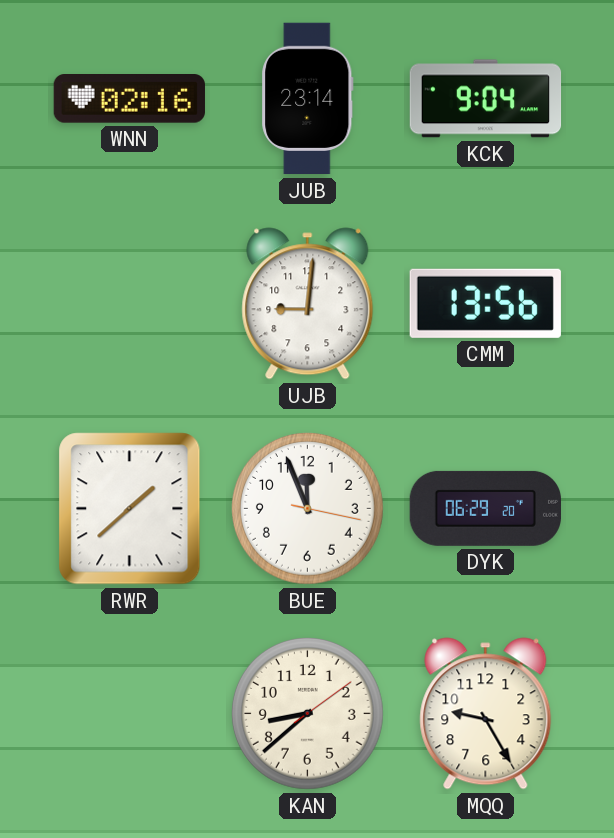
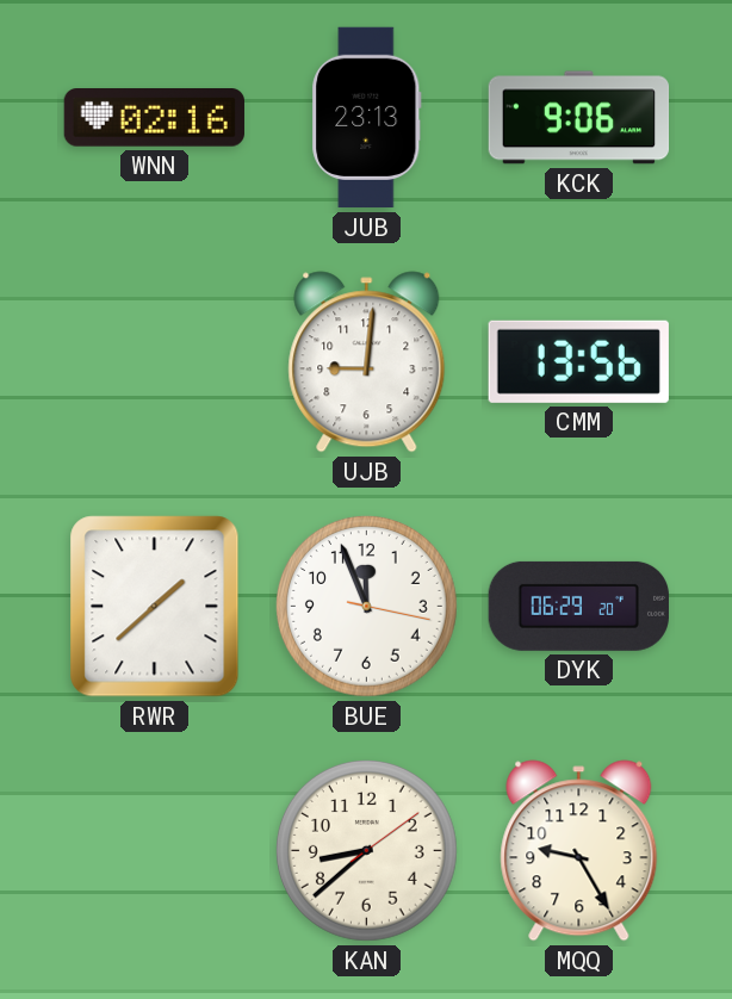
JUB: 23:14 -> 23:13 (367, 118)
KCK: 9:04 -> 9:06 (579, 118)
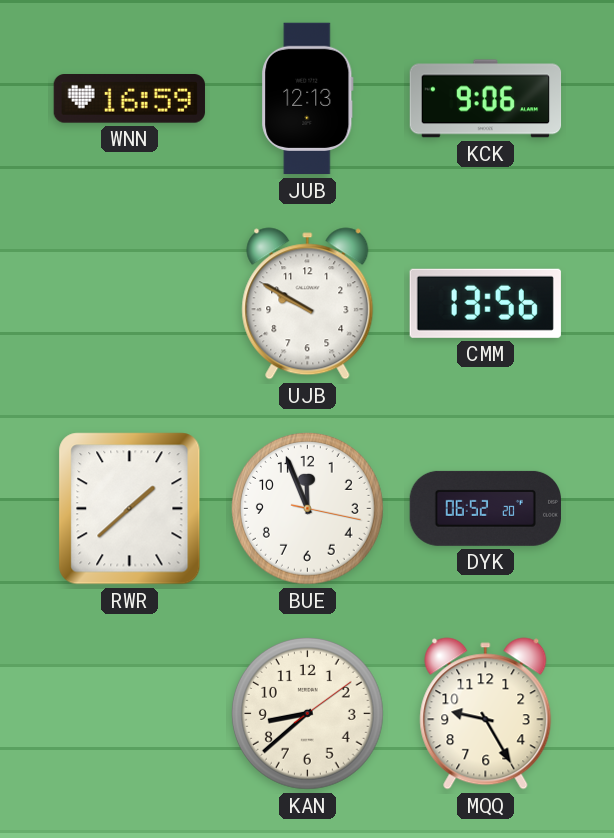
WNN: 02:16 -> 16:59 (129, 99)
JUB: 23:13 -> 12:13 (308, 99)
UJB: 9:01 -> 9:50 (308, 304)
DYK: 06:29 -> 06:52 (485, 508)
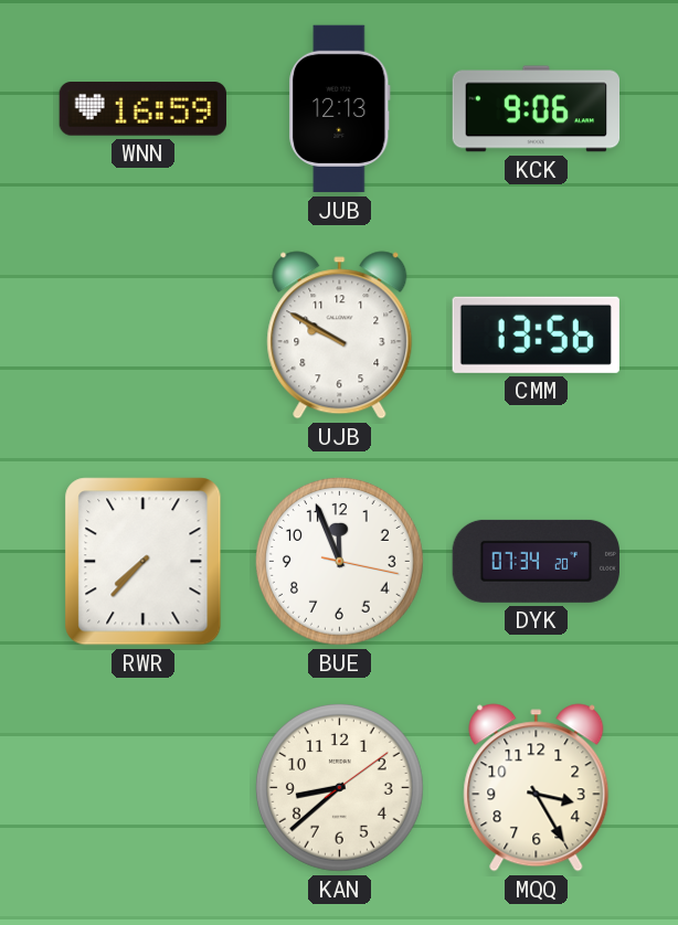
RWR: 1:38 -> 7:37 (144, 562)
DYK: 06:52 -> 07:34 (536, 561)
MQQ: 9:25 -> 3:25 (537, 788)
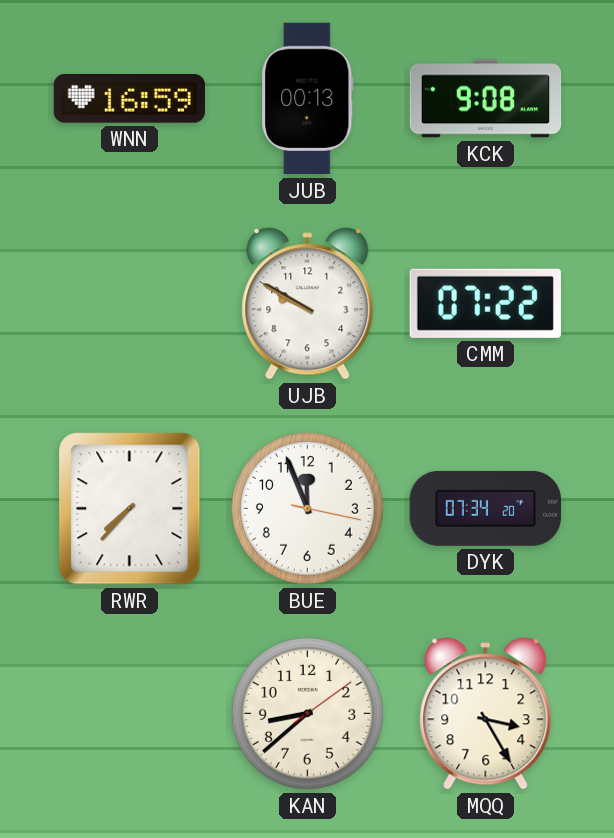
JUB: 12:13 -> 00:13 (308, 99)
KCK: 9:06 -> 9:08 (486, 99)
CMM: 13:56 -> 07:22 (485, 303)
